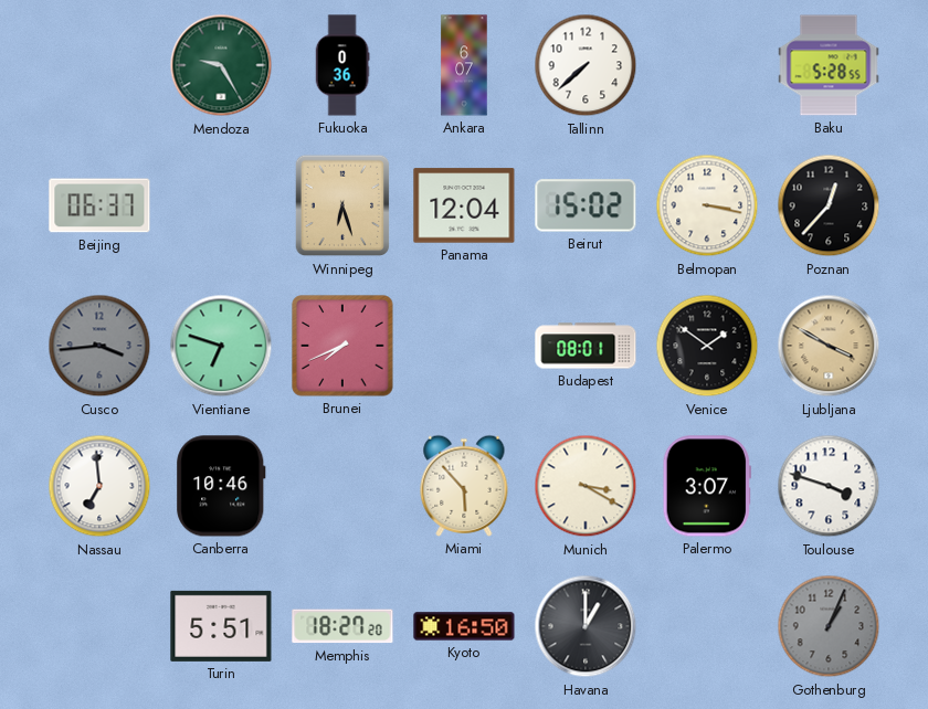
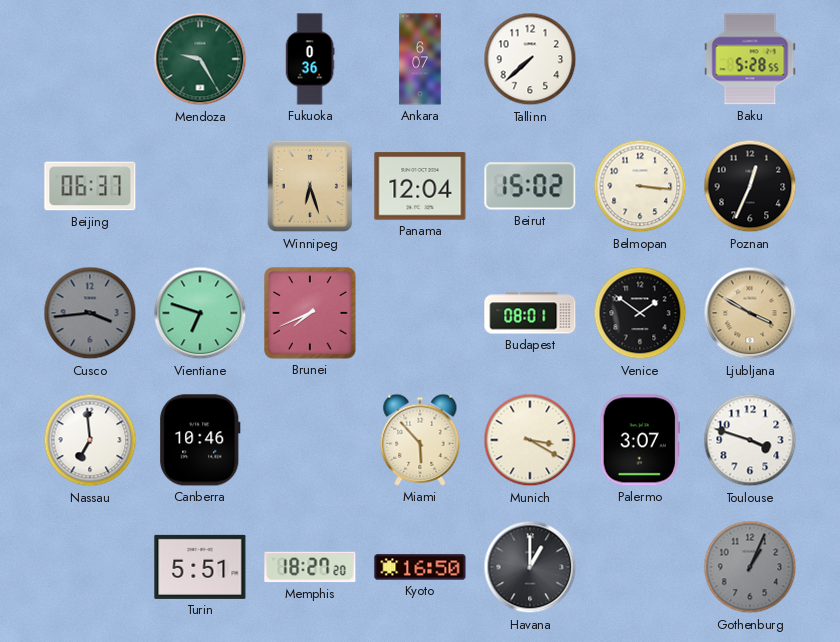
Belmopan: 3:17 -> 3:16 (640, 186)
Poznan: 12:37 -> 12:34 (750, 186)
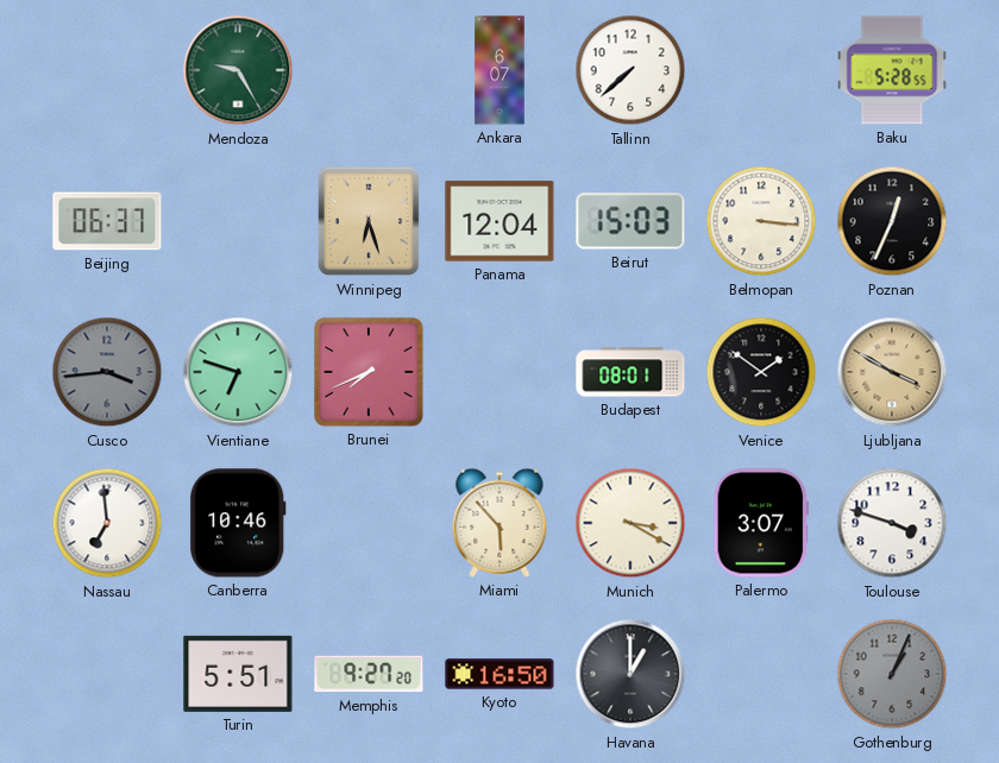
Fukuoka: 0:36 -> none (310, 59)
Beirut: 15:02 -> 15:03 (630, 221)
Memphis: 18:27 -> 9:27 (369, 674)
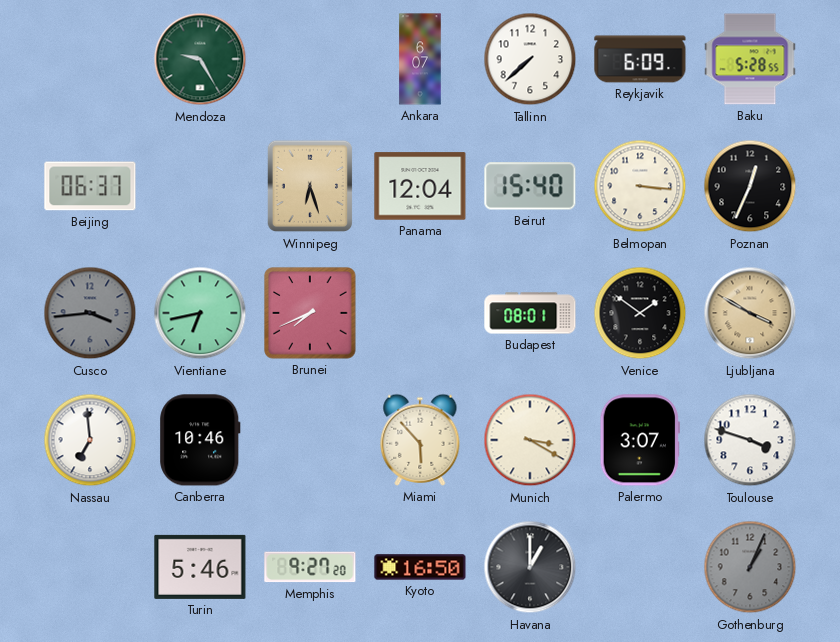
Reykjavik: none -> 6:09 (640, 59)
Beirut: 15:03 -> 15:40 (530, 186)
Vientiane: 6:48 -> 6:43 (200, 313)
Turin: 5:51 -> 5:46 (200, 567)
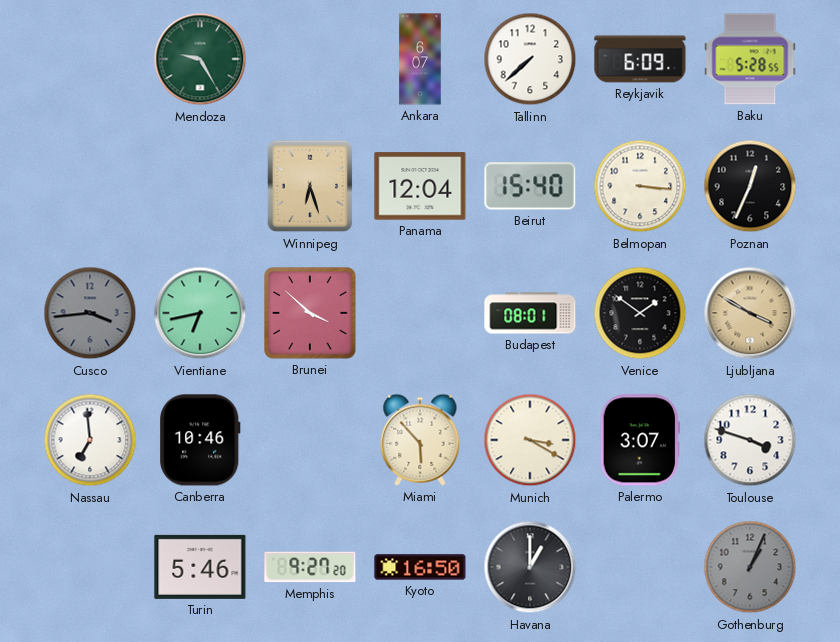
Beijing: 06:37 -> none (90, 186)
Brunei: 7:41 -> 3:52 (310, 313)
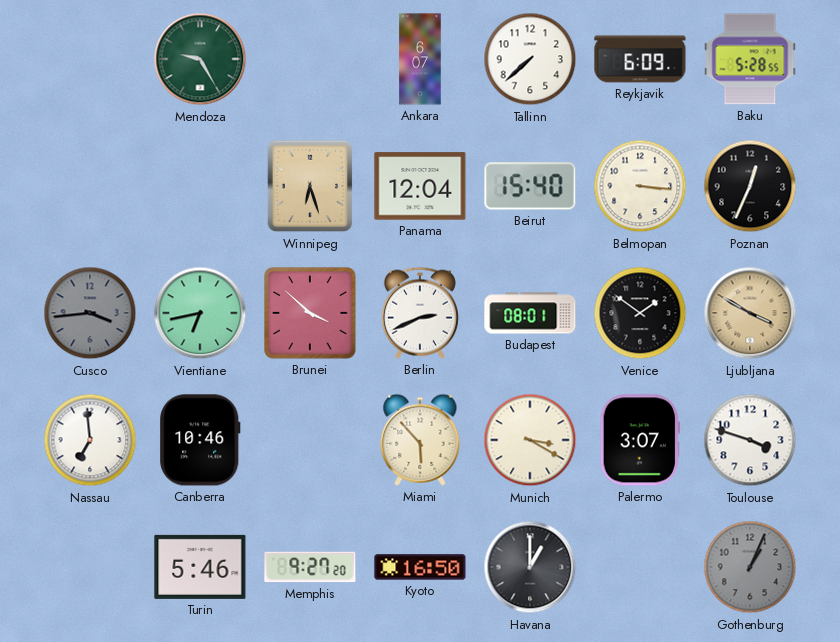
Berlin: none -> 2:41 (420, 313)
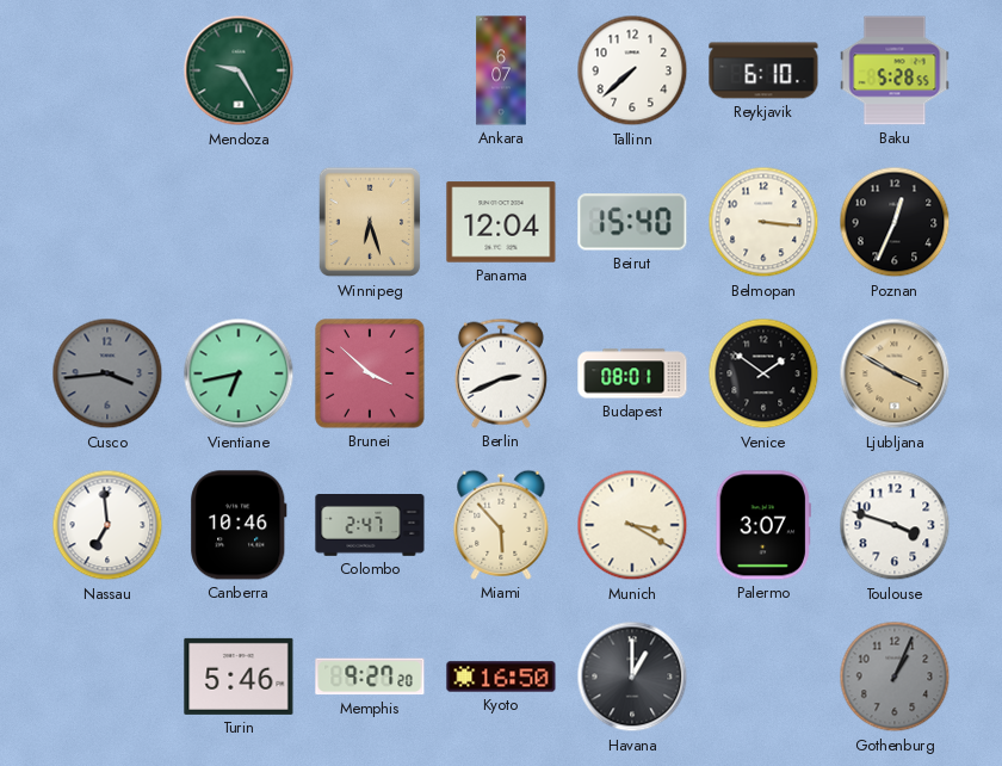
Reykjavik: 6:09 -> 6:10 (763, 70)
Colombo: none -> 2:47 (370, 526)
